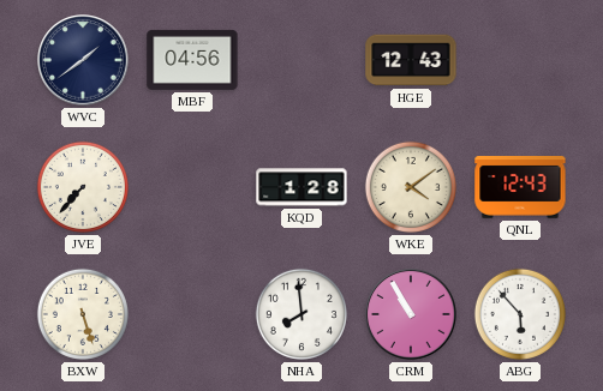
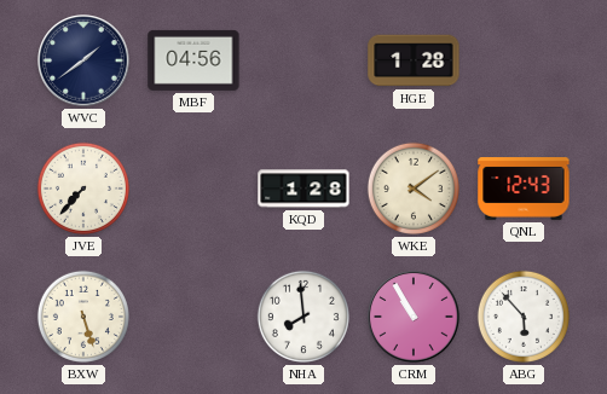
HGE: 12:43 -> 1:28 (414, 60)
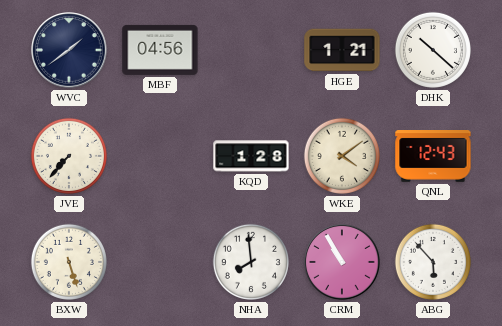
HGE: 1:28 -> 1:21 (342, 50)
DHK: none -> 10:22 (433, 50)
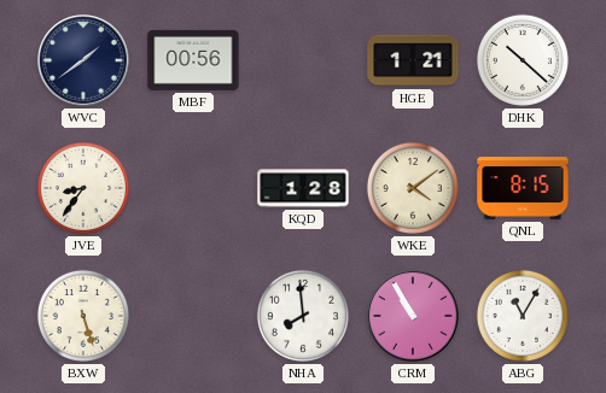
MBF: 04:56 -> 00:56 (193, 60)
JVE: 7:37 -> 8:36 (83, 188)
QNL: 12:43 -> 8:15 (523, 189)
ABG: 5:53 -> 11:05 (523, 316)
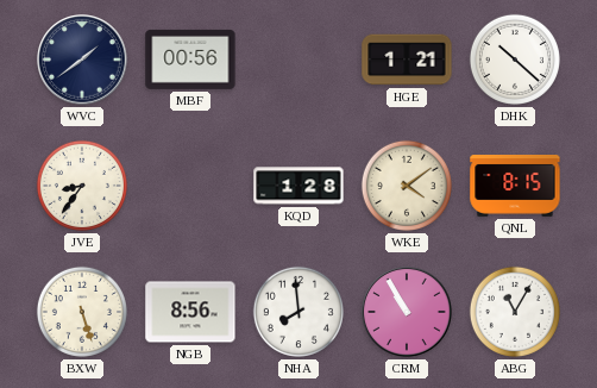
NGB: none -> 8:56 (190, 312)
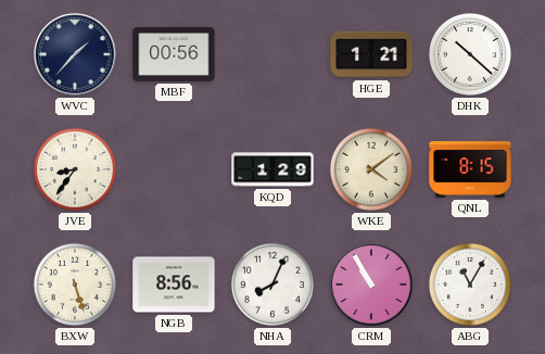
WVC: 1:39 -> 1:37 (75, 54)
KQD: 1:28 -> 1:29 (272, 169)
NHA: 7:59 -> 8:04 (272, 285)
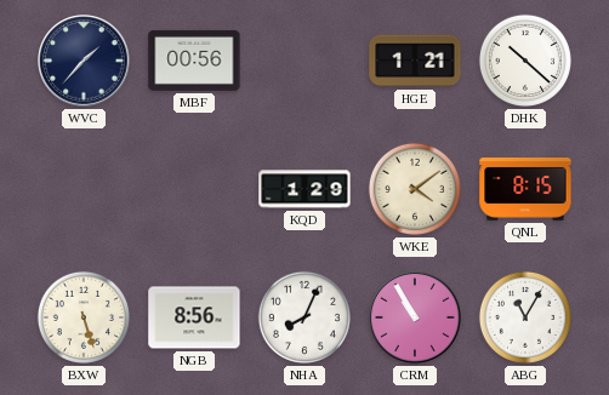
JVE: 8:36 -> none (75, 169)
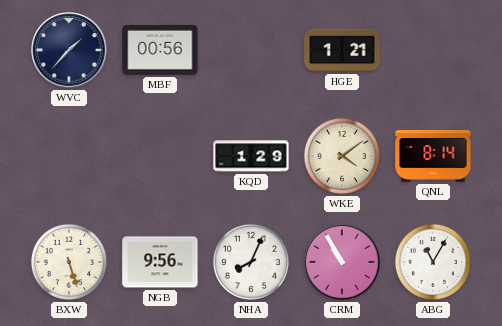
DHK: 10:22 -> none (525, 61)
QNL: 8:15 -> 8:14 (433, 157)
NGB: 8:56 -> 9:56 (160, 262)
